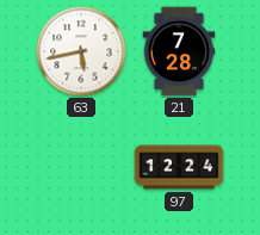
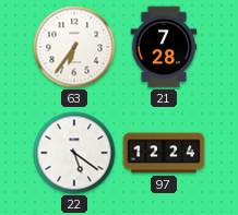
63: 5:43 -> 6:36 (74, 47)
22: none -> 5:21 (74, 153)
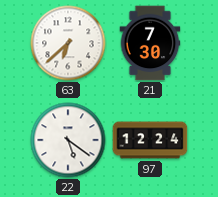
63: 6:36 -> 6:38 (68, 43)
21: 7:28 -> 7:30 (150, 43)
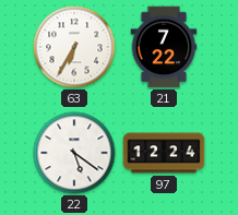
63: 6:38 -> 6:35 (74, 47)
21: 7:30 -> 7:22 (164, 47)
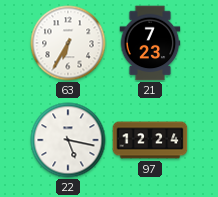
21: 7:22 -> 7:23 (150, 43)
22: 5:21 -> 5:17 (68, 140)
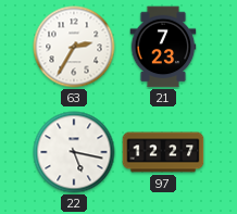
63: 6:35 -> 2:35 (74, 47)
97: 12:24 -> 12:27 (163, 152)
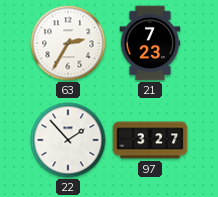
22: 5:17 -> 1:53 (68, 140)
97: 12:27 -> 3:27 (150, 140)
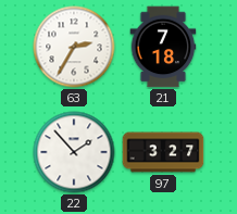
21: 7:23 -> 7:18 (163, 47)
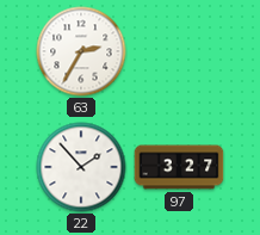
21: 7:18 -> none (163, 47)
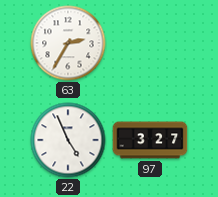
22: 1:53 -> 4:56 (68, 140)
